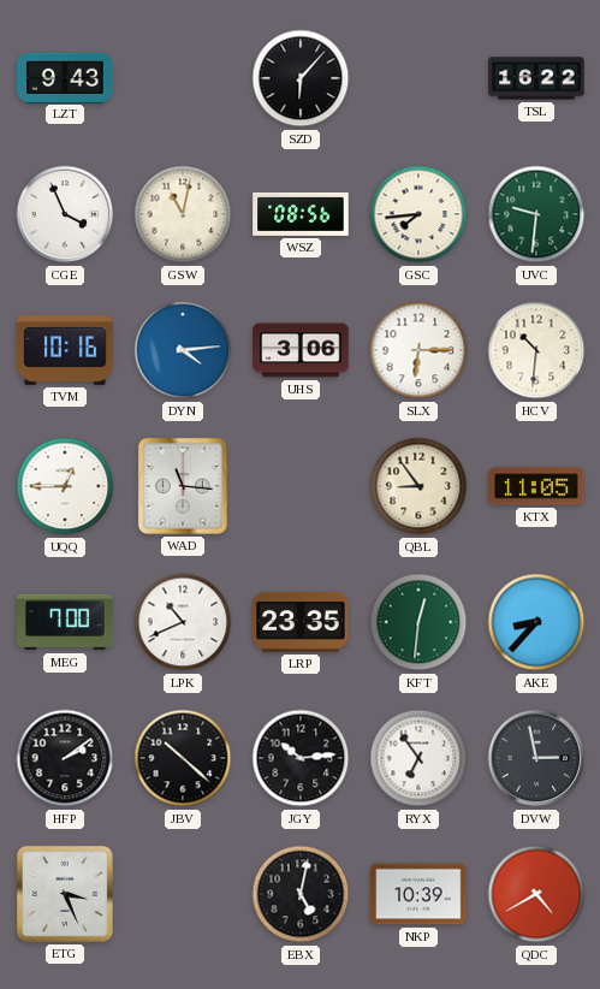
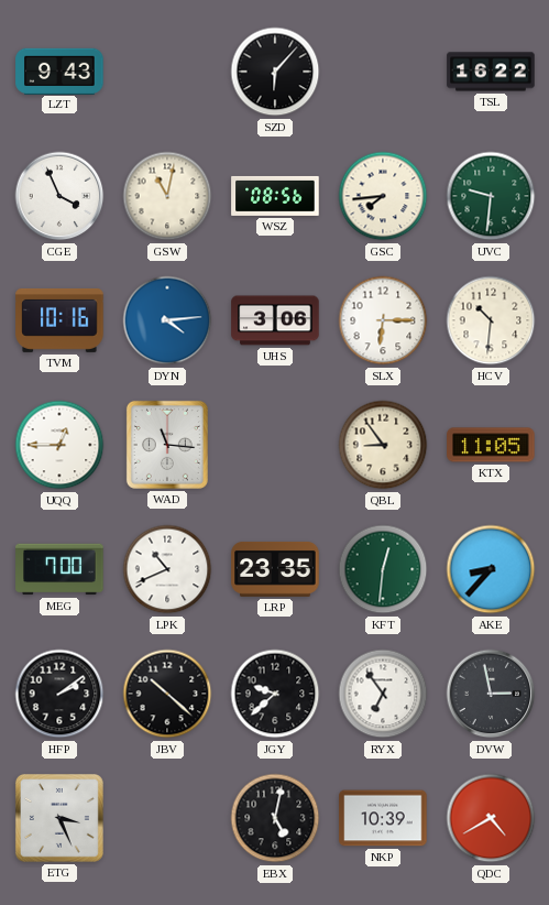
JGY: 10:14 -> 9:38 (275, 694)
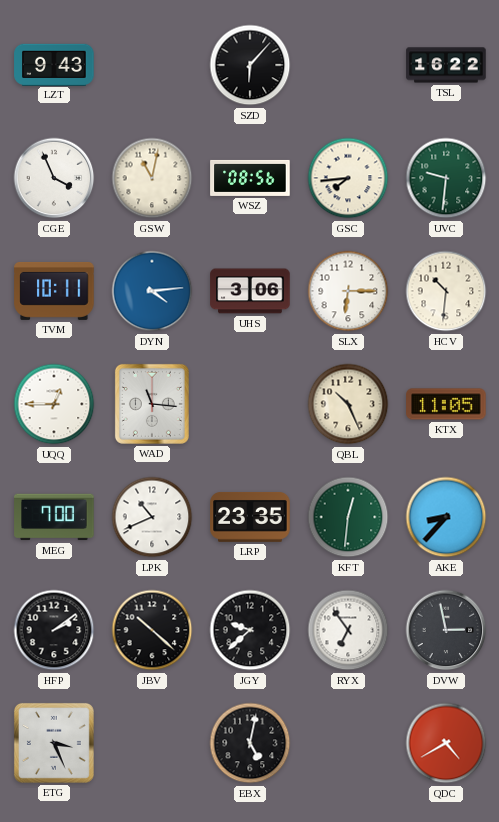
TVM: 10:16 -> 10:11 (54, 291)
QBL: 8:54 -> 10:26 (348, 404)
NKP: 10:39 -> none (383, 818)
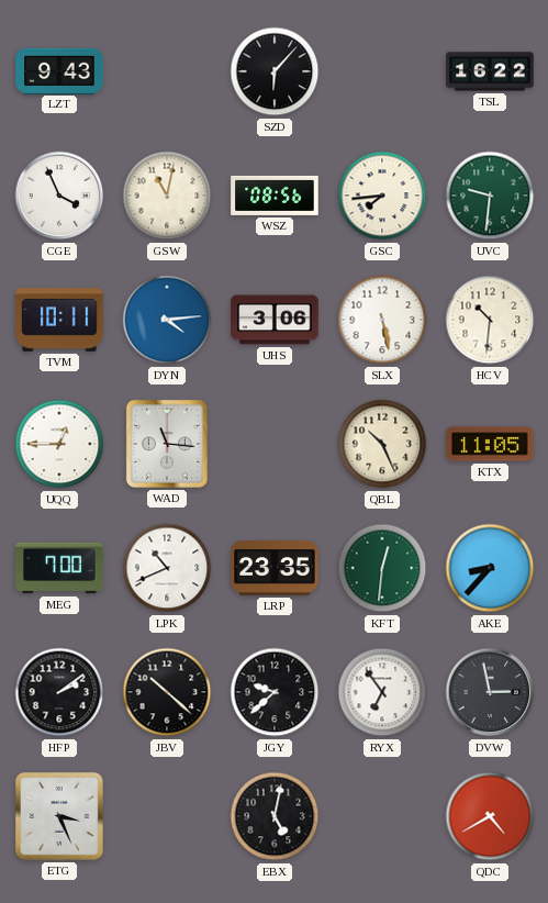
SLX: 6:15 -> 5:28 (382, 320)
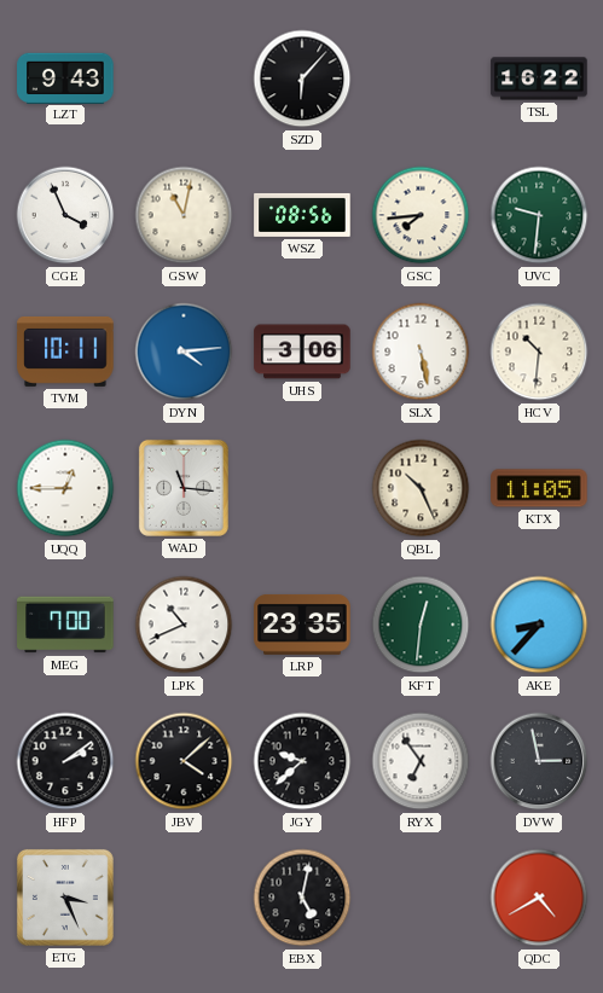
JBV: 10:22 -> 4:08 (184, 761)
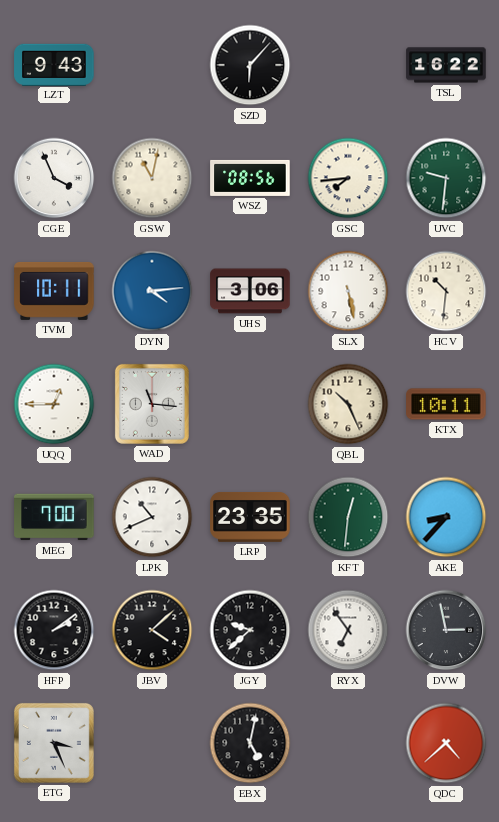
KTX: 11:05 -> 10:11 (446, 404)
QDC: 4:40 -> 4:38 (446, 743)
